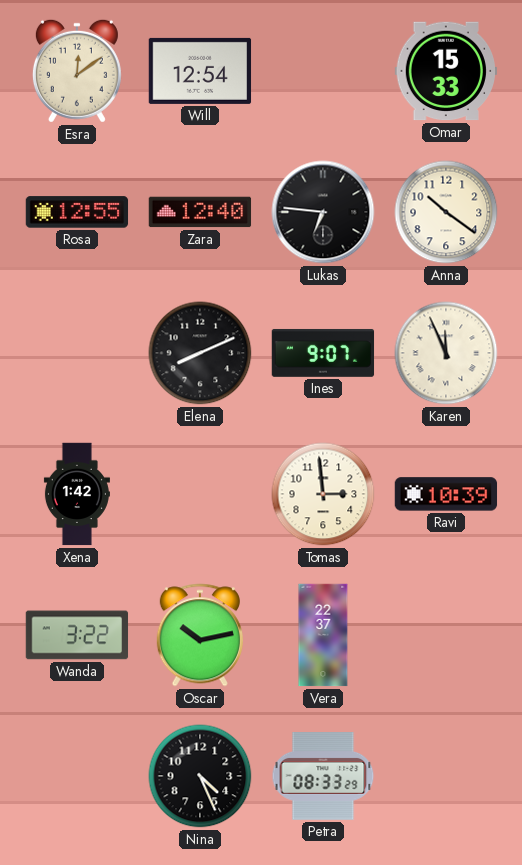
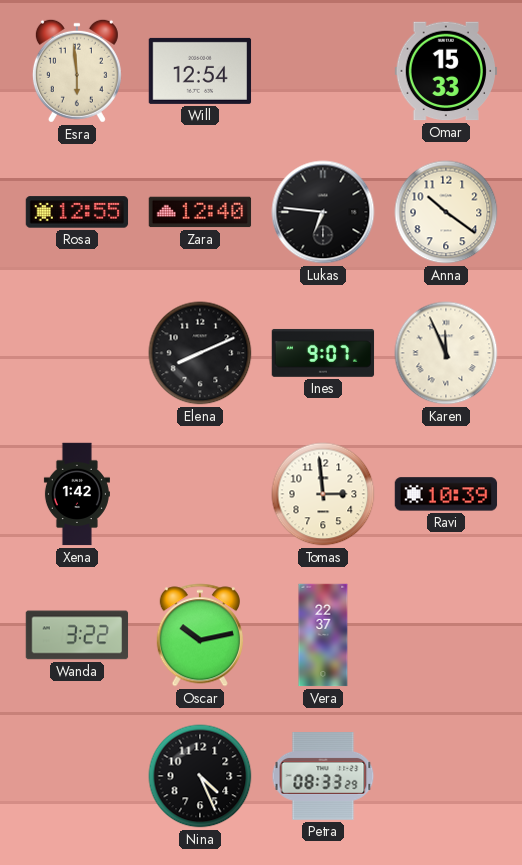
Esra: 12:09 -> 5:59 (77, 71)
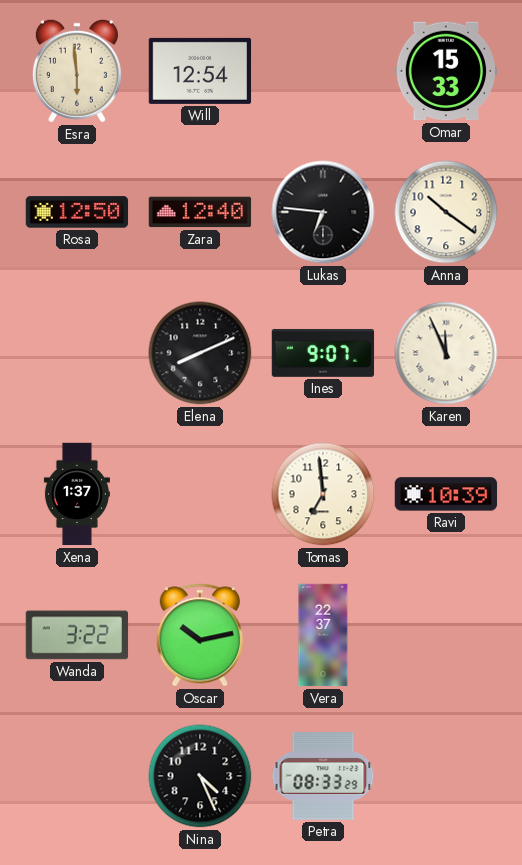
Rosa: 12:55 -> 12:50 (77, 212)
Xena: 1:42 -> 1:37 (77, 494)
Tomas: 2:59 -> 6:59 (323, 494)
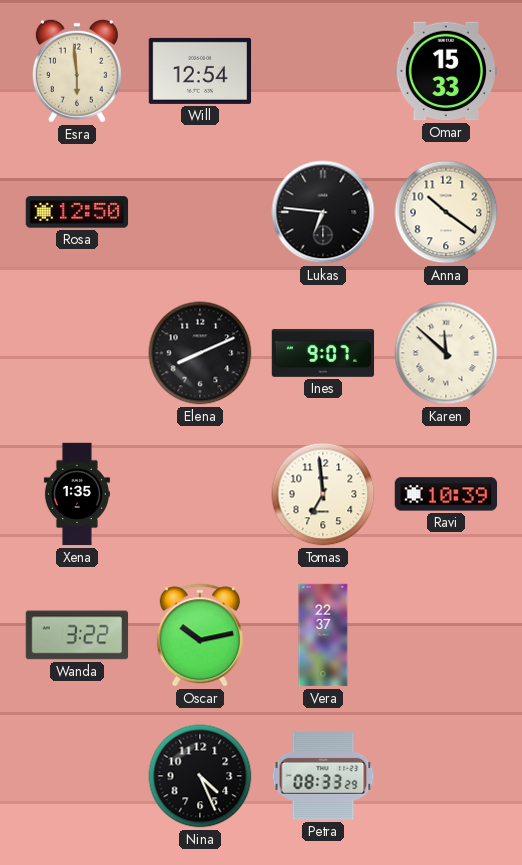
Zara: 12:40 -> none (200, 212)
Karen: 11:56 -> 11:52 (446, 353)
Xena: 1:37 -> 1:35 (77, 494)
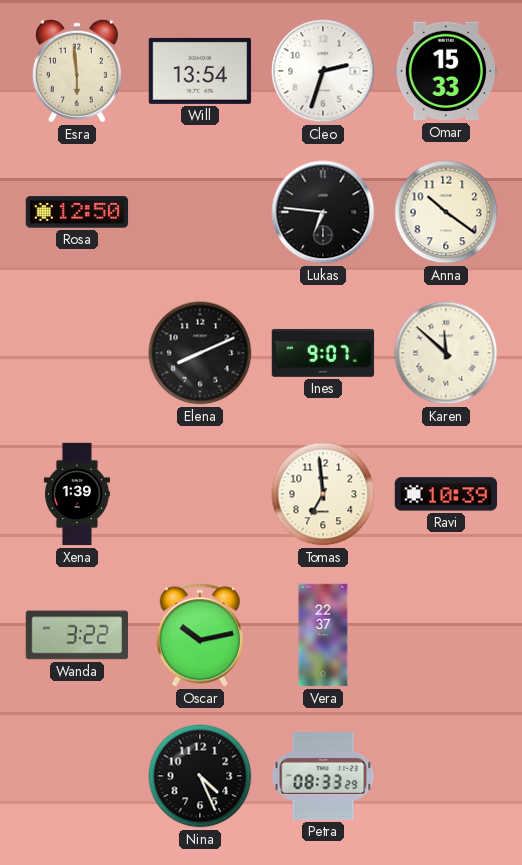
Will: 12:54 -> 13:54 (200, 71)
Cleo: none -> 2:33 (323, 71)
Xena: 1:35 -> 1:39 (77, 494)
